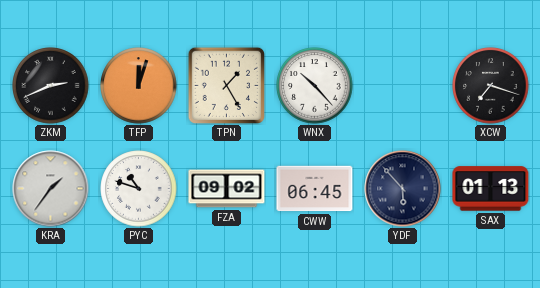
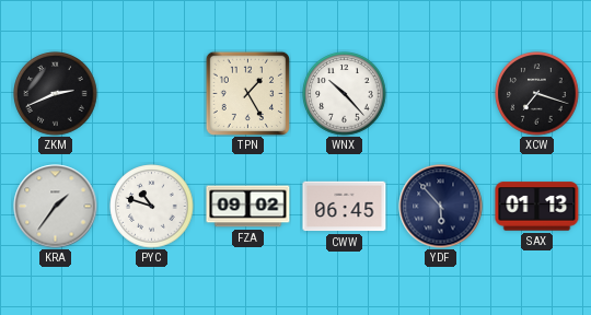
TFP: 12:03 -> none (139, 86)
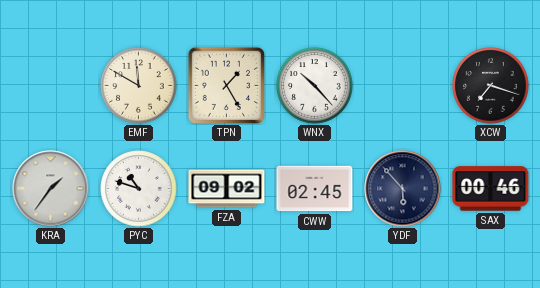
ZKM: 2:41 -> none (56, 94)
EMF: none -> 11:50 (139, 86)
CWW: 06:45 -> 02:45 (315, 189)
SAX: 01:13 -> 00:46 (491, 189)
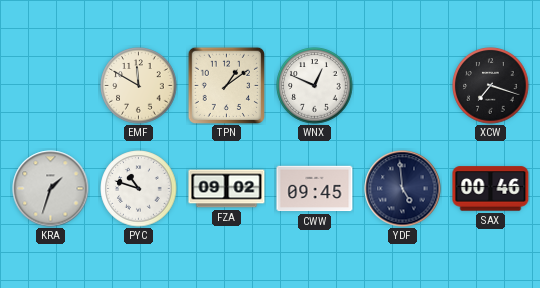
TPN: 1:25 -> 1:09 (226, 85)
WNX: 10:23 -> 12:49 (315, 86)
KRA: 1:36 -> 1:33 (51, 189)
CWW: 02:45 -> 09:45 (315, 189)
YDF: 5:53 -> 4:59 (403, 189)
